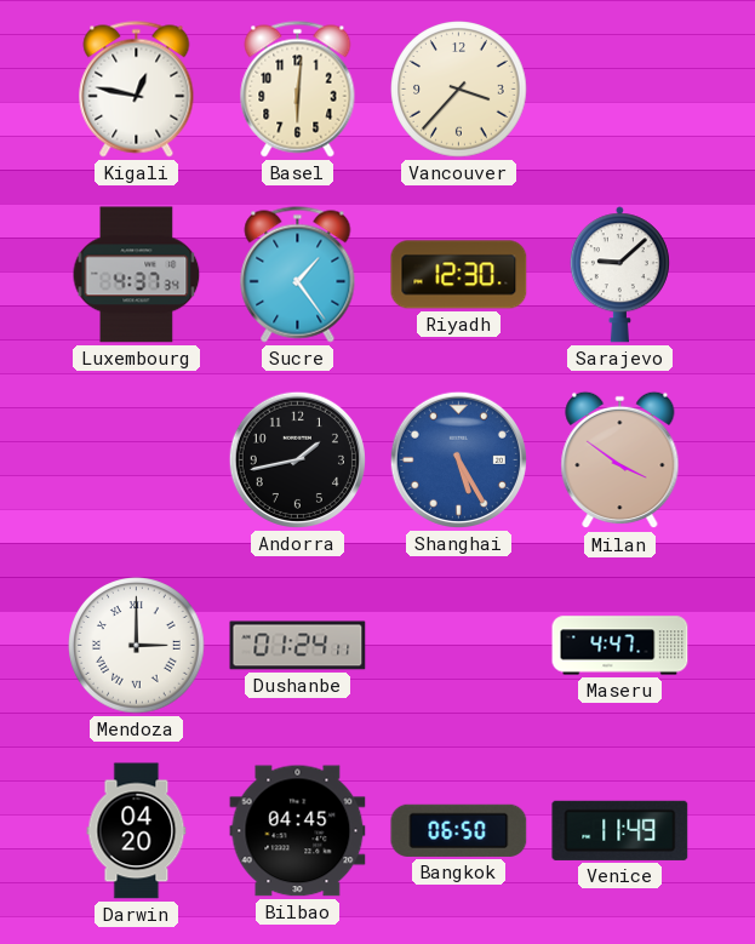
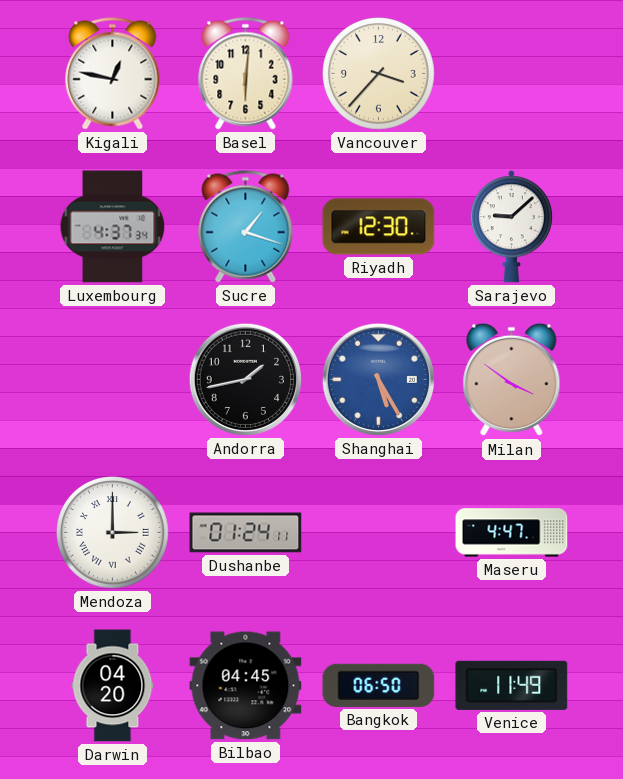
Sucre: 1:24 -> 1:18 (246, 227)
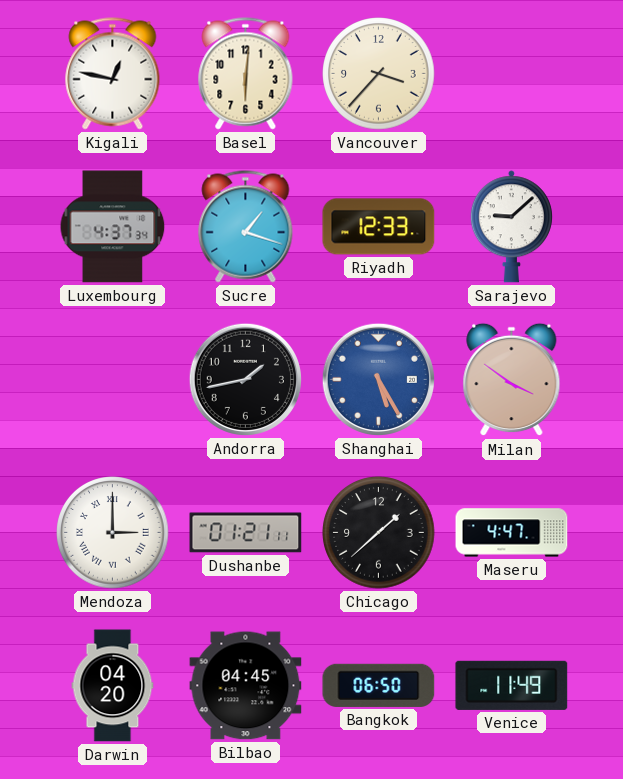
Riyadh: 12:30 -> 12:33 (379, 227)
Dushanbe: 01:24 -> 01:21 (246, 533)
Chicago: none -> 1:38 (379, 533)
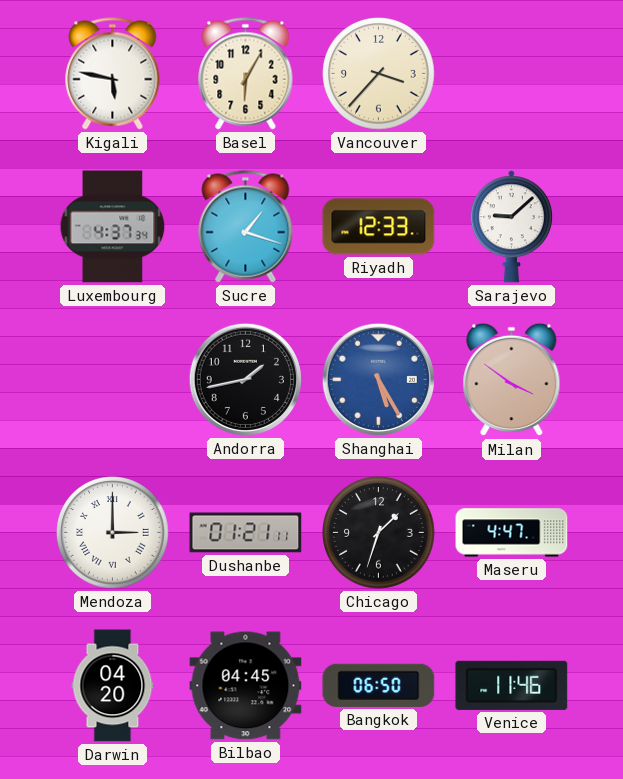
Kigali: 12:47 -> 5:47 (113, 74)
Basel: 6:01 -> 6:05 (246, 74)
Chicago: 1:38 -> 1:33 (379, 533)
Venice: 11:49 -> 11:46 (512, 685)
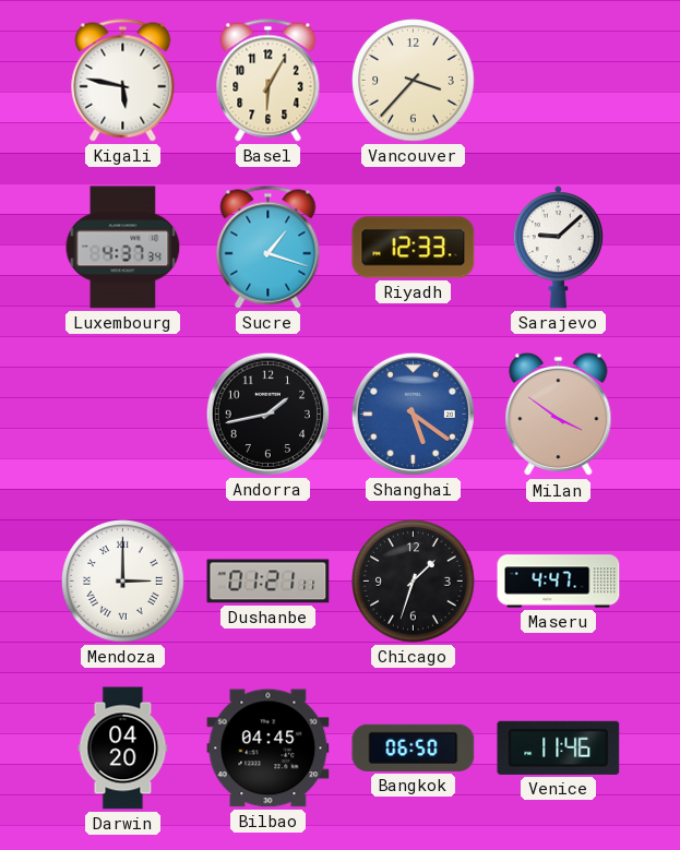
Shanghai: 5:25 -> 5:21 (413, 414)
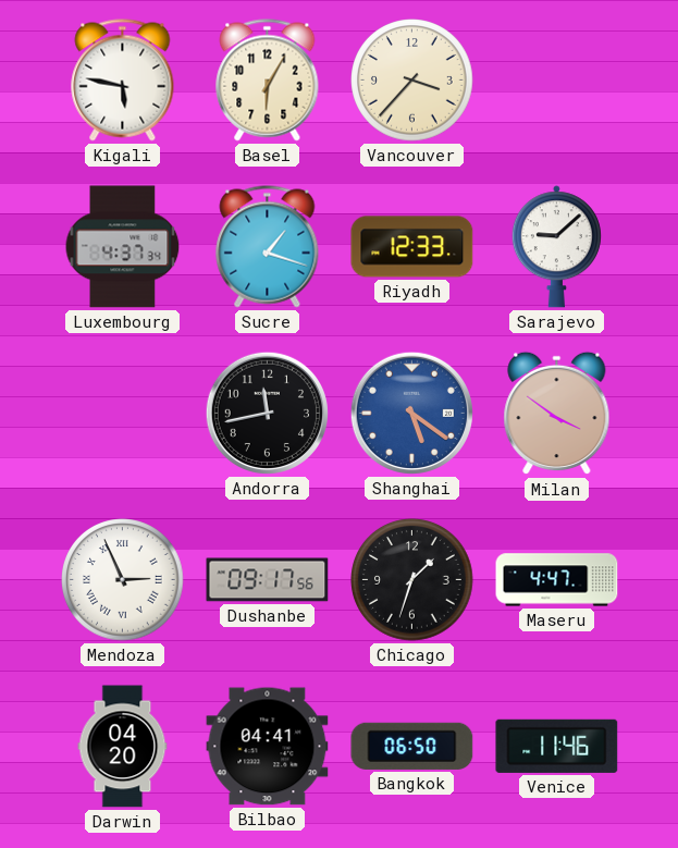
Andorra: 1:43 -> 11:43 (267, 413)
Mendoza: 3:00 -> 2:56 (123, 580)
Dushanbe: 01:21 -> 09:17 (268, 580)
Bilbao: 04:45 -> 04:41 (268, 747)
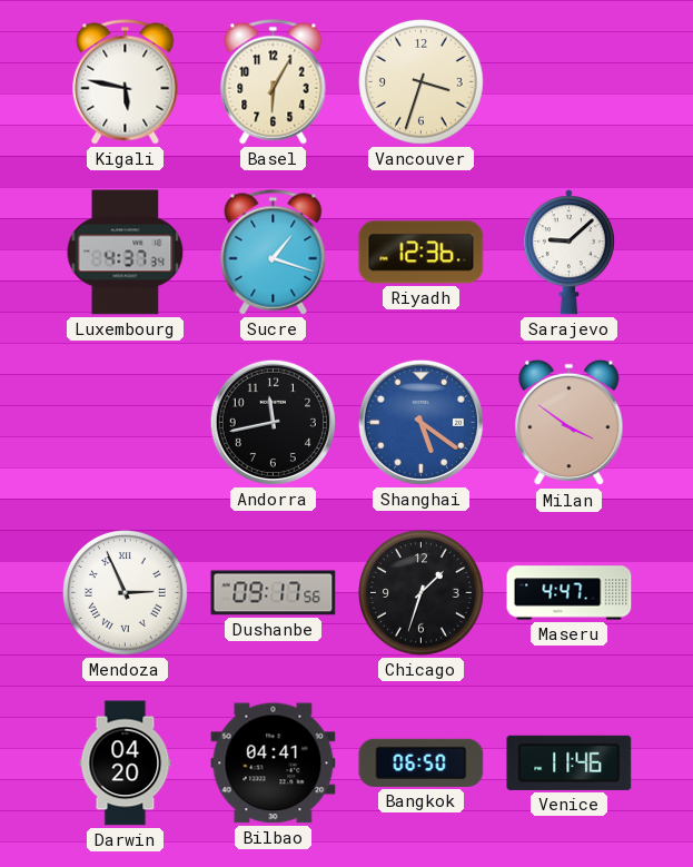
Vancouver: 3:37 -> 3:33 (422, 82)
Riyadh: 12:33 -> 12:36 (422, 253)
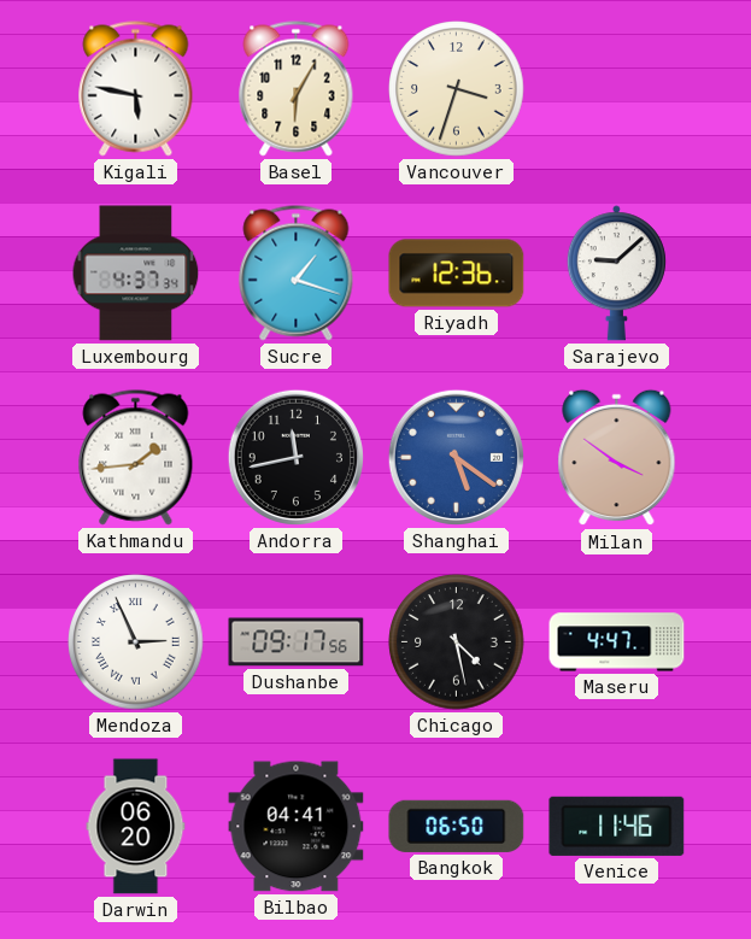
Kathmandu: none -> 1:44 (136, 458)
Chicago: 1:33 -> 4:28 (457, 642)
Darwin: 04:20 -> 06:20 (136, 827)
